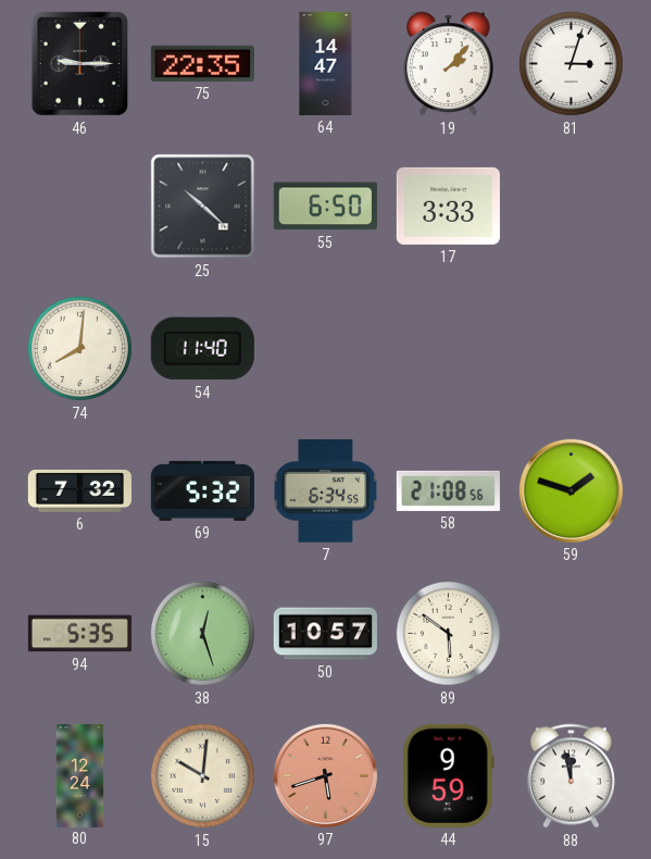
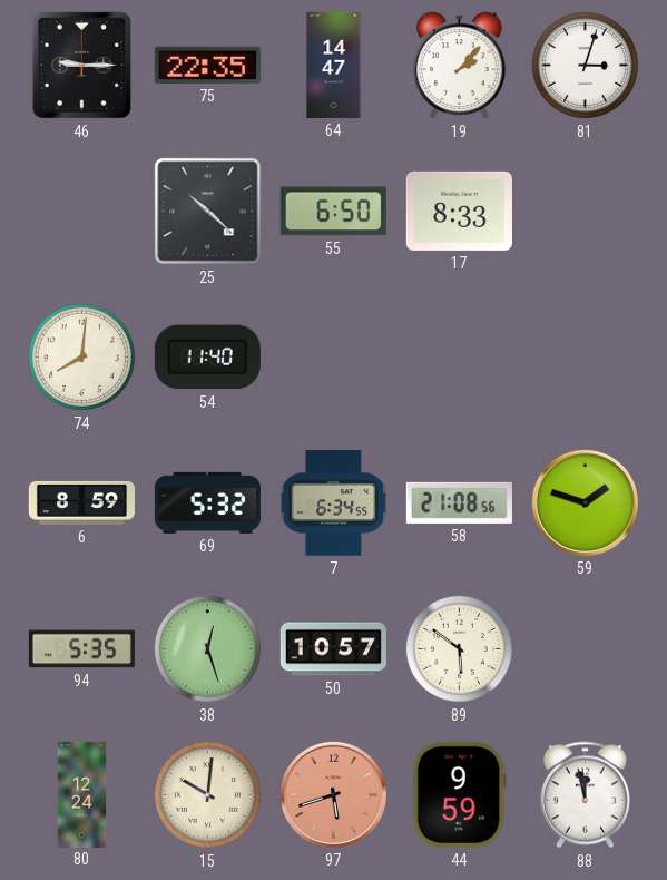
17: 3:33 -> 8:33 (459, 211)
6: 7:32 -> 8:59 (81, 502)
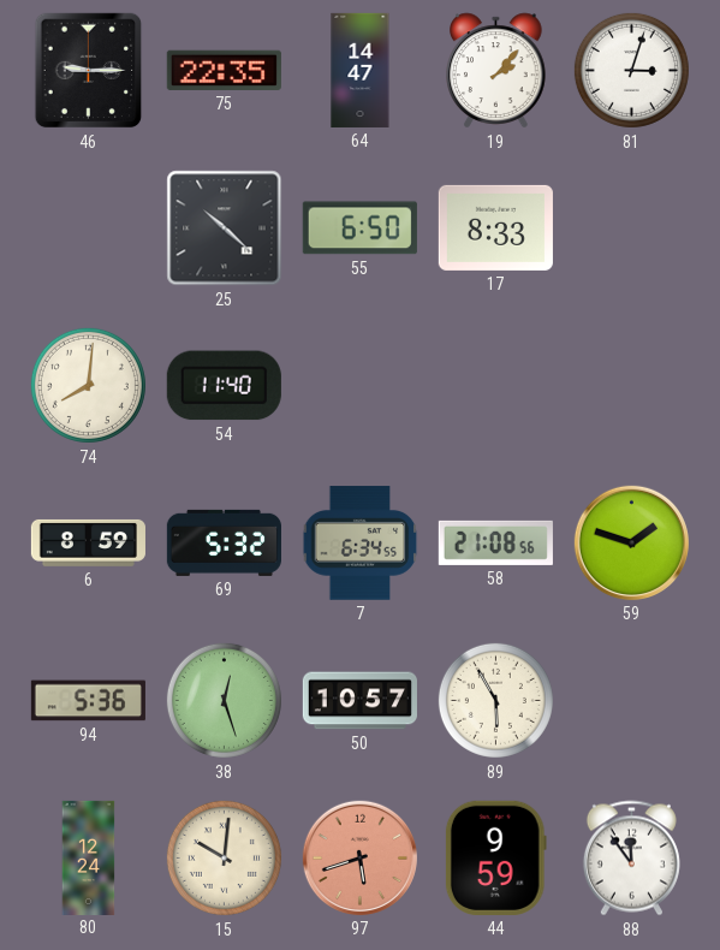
94: 5:35 -> 5:36 (88, 701)
89: 5:51 -> 5:55 (495, 700)
88: 11:58 -> 11:54 (631, 859)
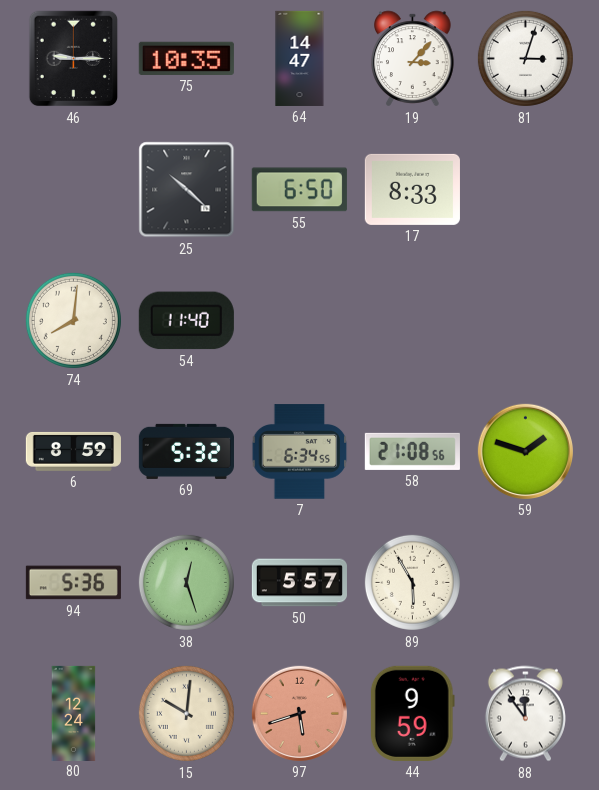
75: 22:35 -> 10:35 (186, 58)
19: 2:07 -> 3:07 (413, 59)
50: 10:57 -> 5:57 (299, 583)
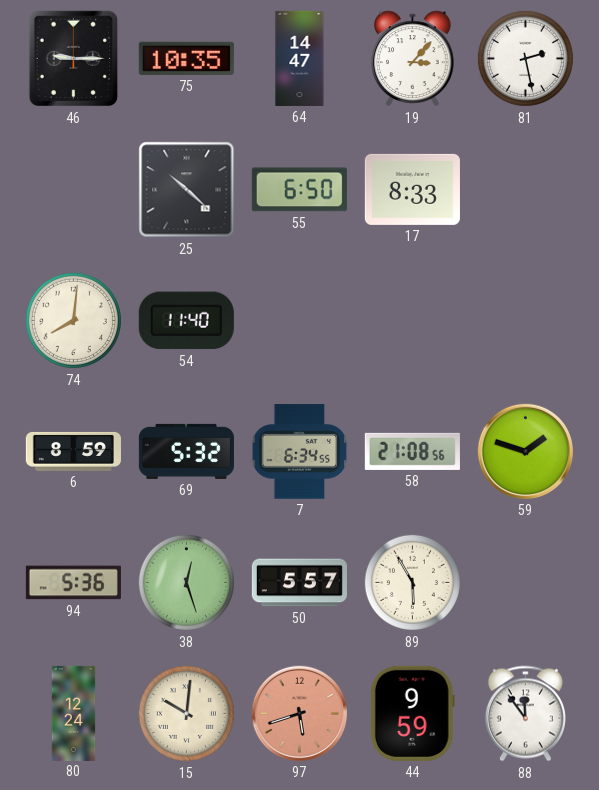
81: 3:03 -> 2:28 (525, 58)
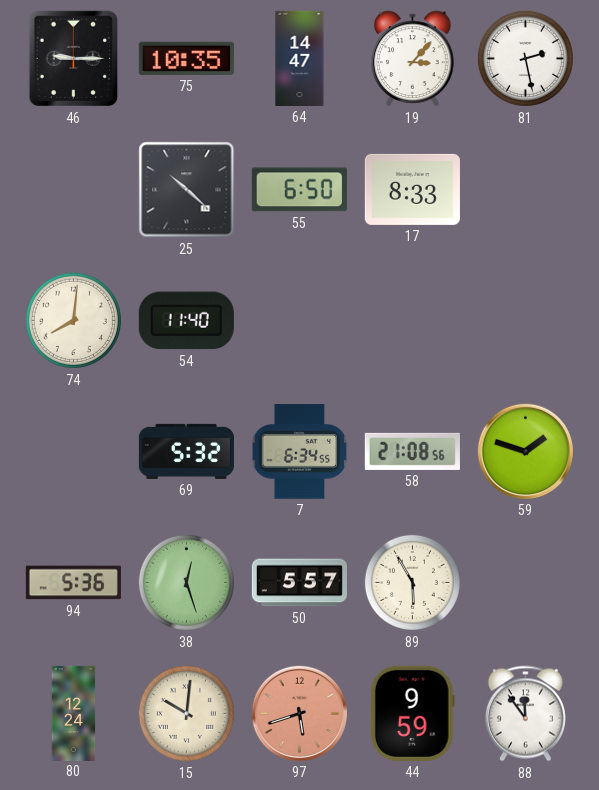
6: 8:59 -> none (73, 451)
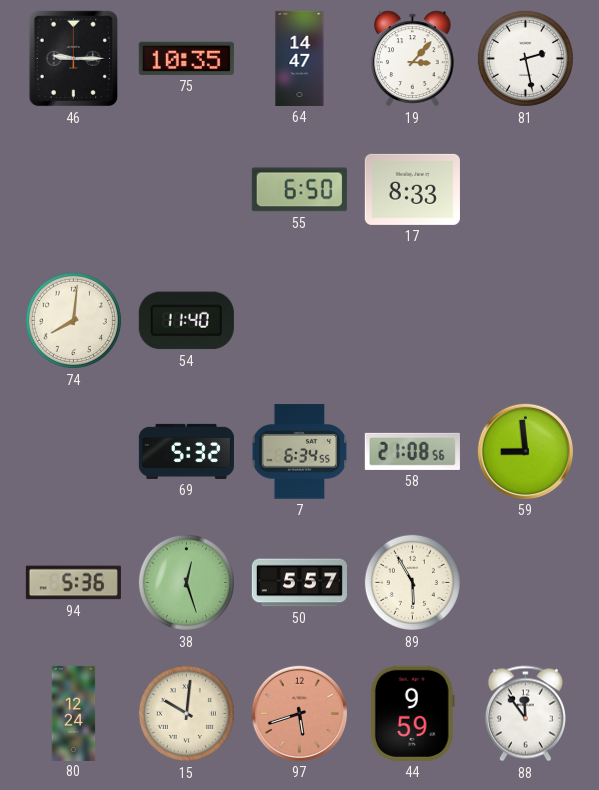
25: 10:22 -> none (187, 190)
59: 1:48 -> 8:59 (525, 451)
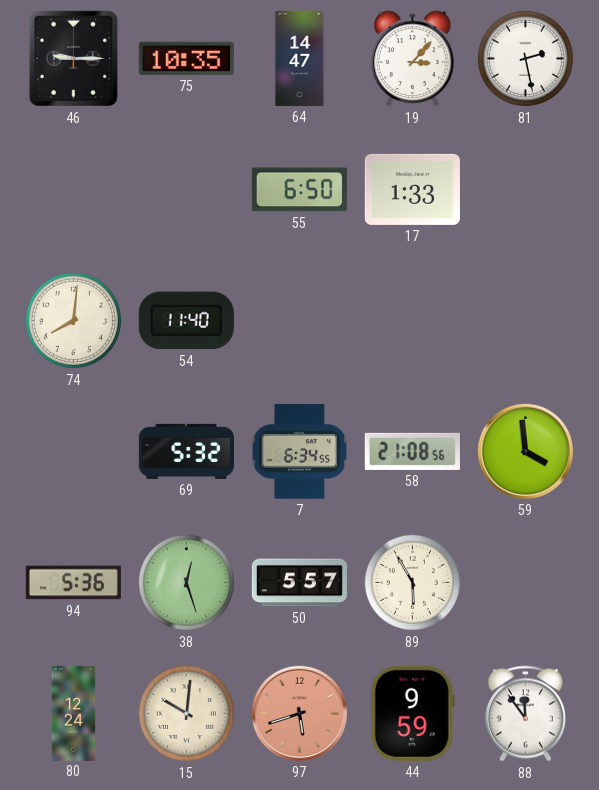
17: 8:33 -> 1:33 (412, 189)
59: 8:59 -> 3:59 (525, 451)
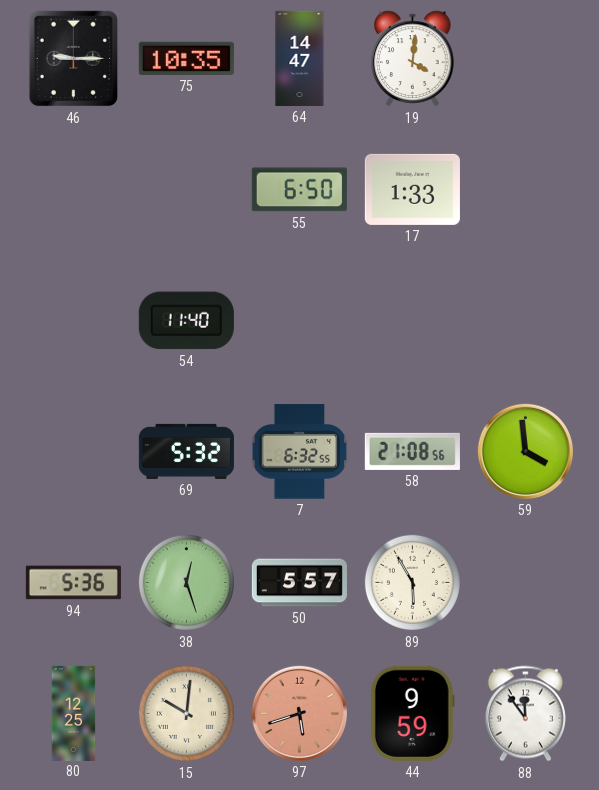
19: 3:07 -> 4:01 (413, 59)
81: 2:28 -> none (525, 58)
74: 8:01 -> none (73, 320)
7: 6:34 -> 6:32 (300, 452)
80: 12:24 -> 12:25 (74, 713)
